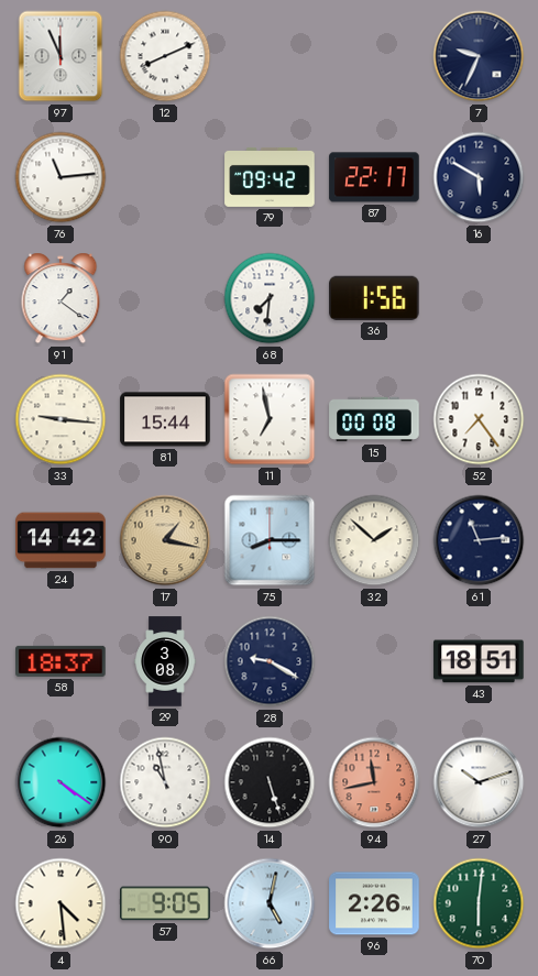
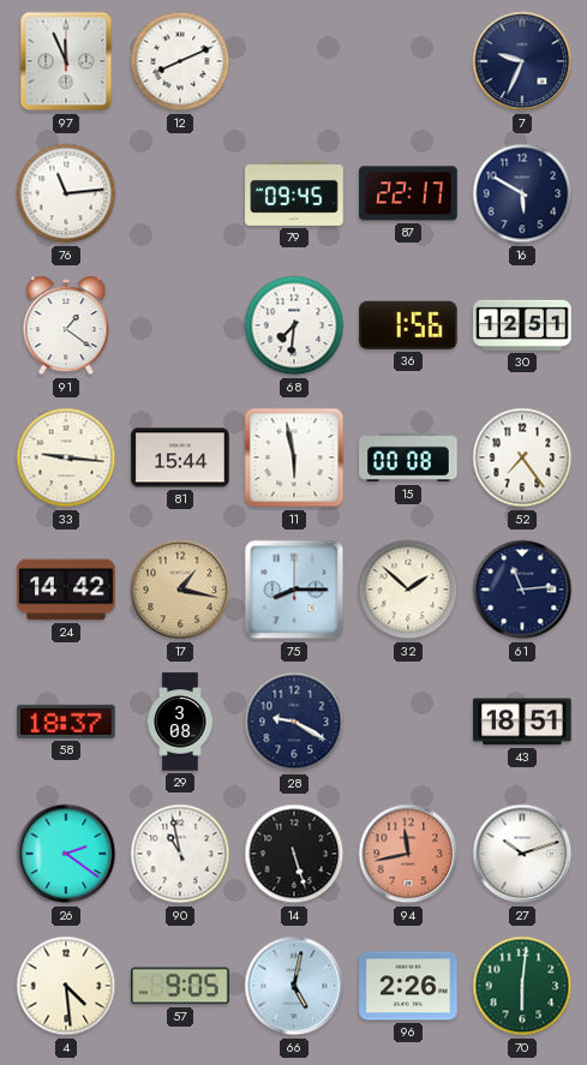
79: 09:42 -> 09:45 (294, 193)
30: none -> 12:51 (522, 325)
11: 6:58 -> 5:58 (294, 457)
26: 4:21 -> 2:21 (66, 854)
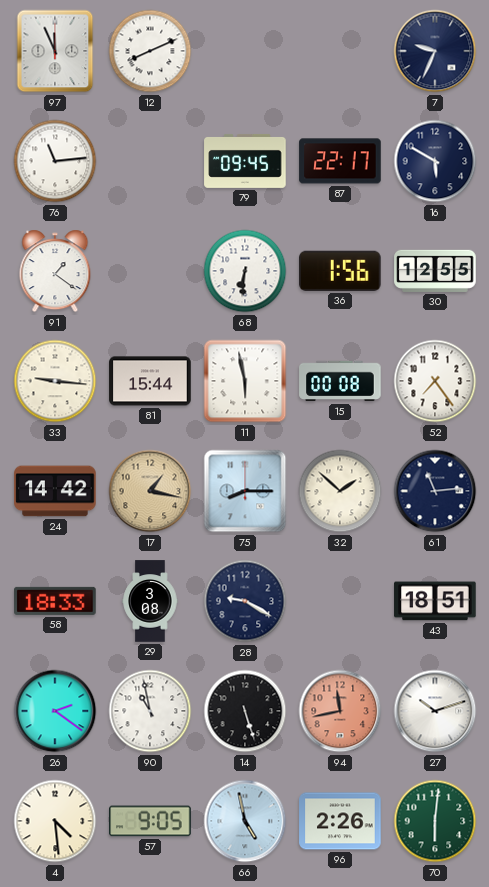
68: 7:31 -> 6:31 (245, 271)
30: 12:51 -> 12:55 (435, 271)
58: 18:37 -> 18:33 (55, 601)
66: 5:02 -> 4:58 (245, 821)
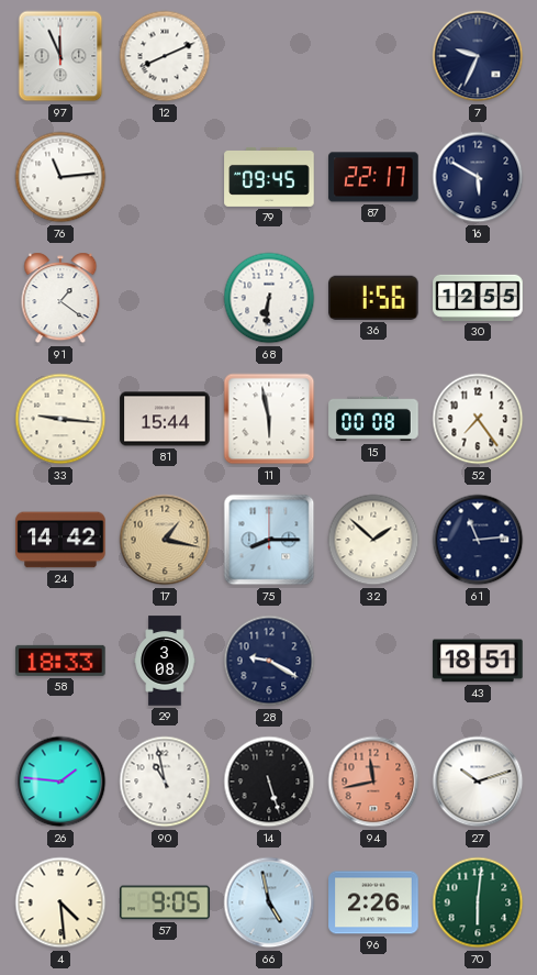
26: 2:21 -> 1:46 (60, 782)
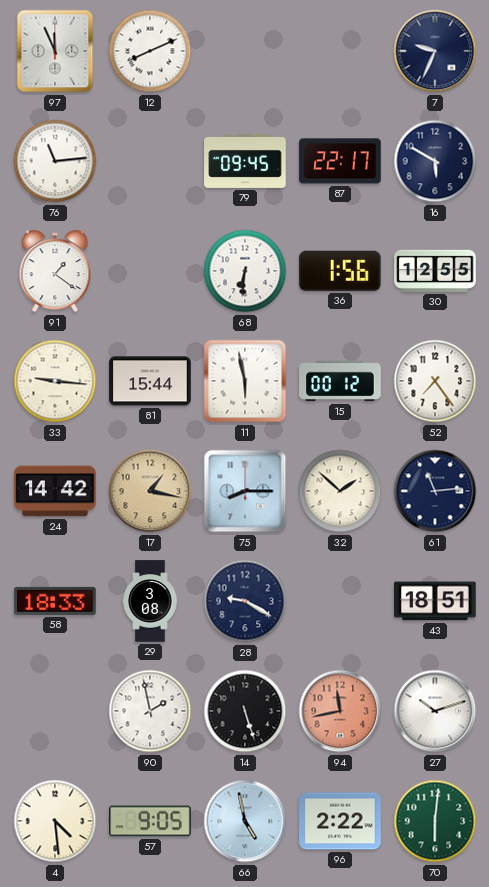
15: 00:08 -> 00:12 (340, 381)
26: 1:46 -> none (60, 782)
90: 10:58 -> 1:58 (150, 711)
96: 2:26 -> 2:22 (340, 821)
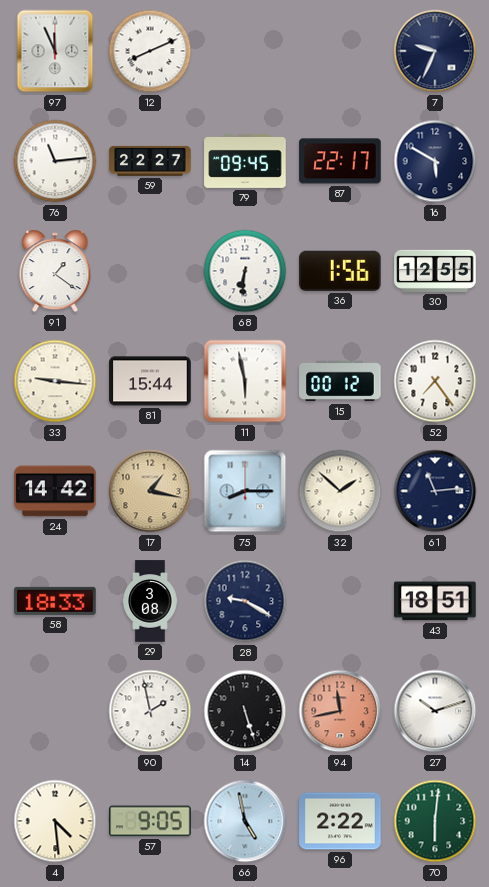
59: none -> 22:27 (150, 161)
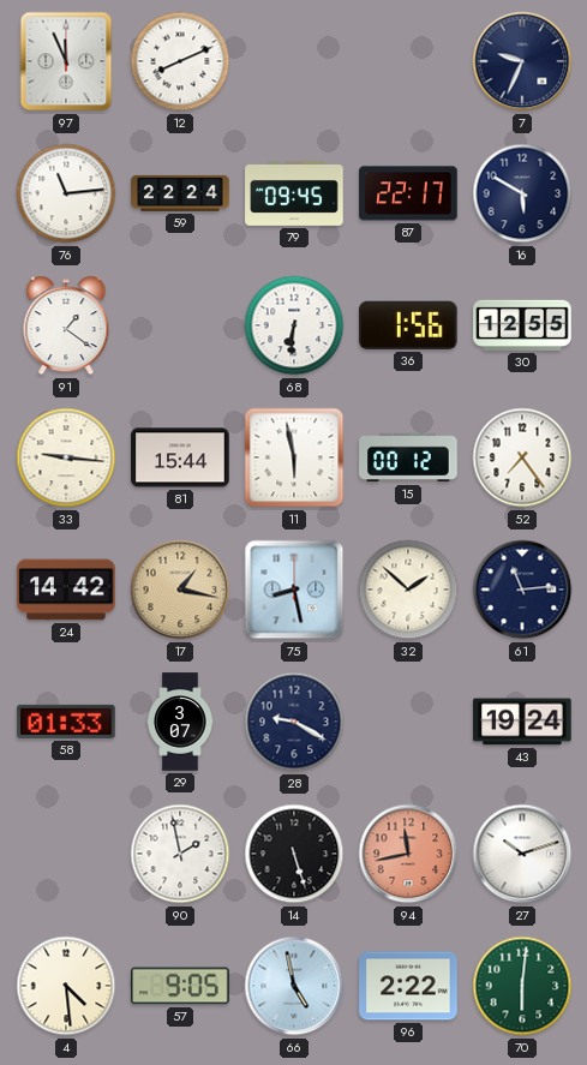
59: 22:27 -> 22:24 (180, 193)
75: 8:15 -> 8:28 (294, 590)
58: 18:33 -> 01:33 (66, 722)
29: 3:08 -> 3:07 (180, 722)
43: 18:51 -> 19:24 (522, 722)
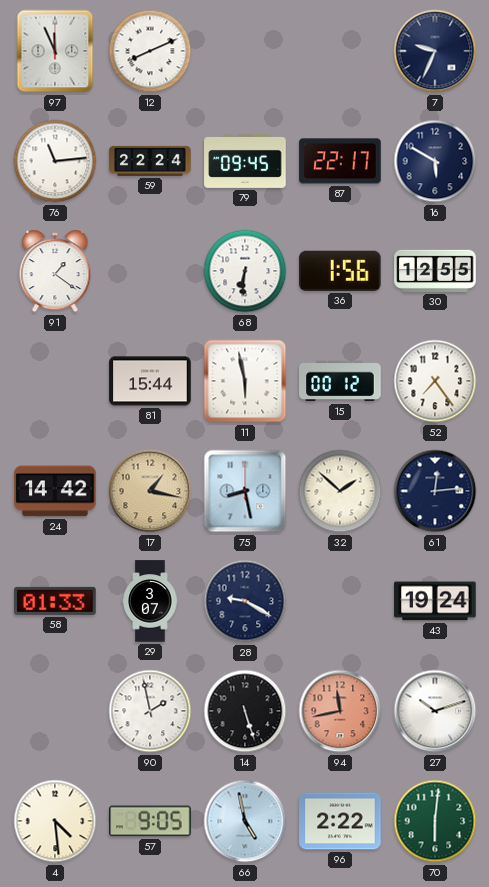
33: 9:16 -> none (66, 457)
61: 11:14 -> 12:14 (435, 491)
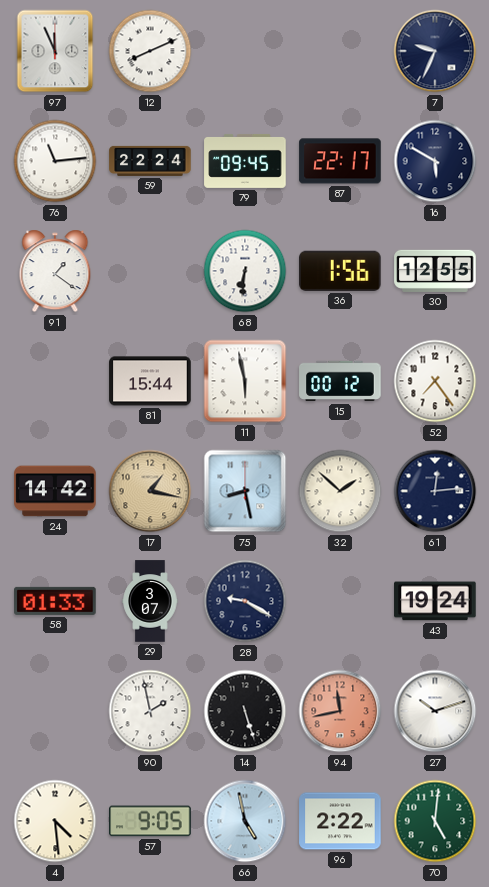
70: 6:01 -> 5:01 (435, 821)
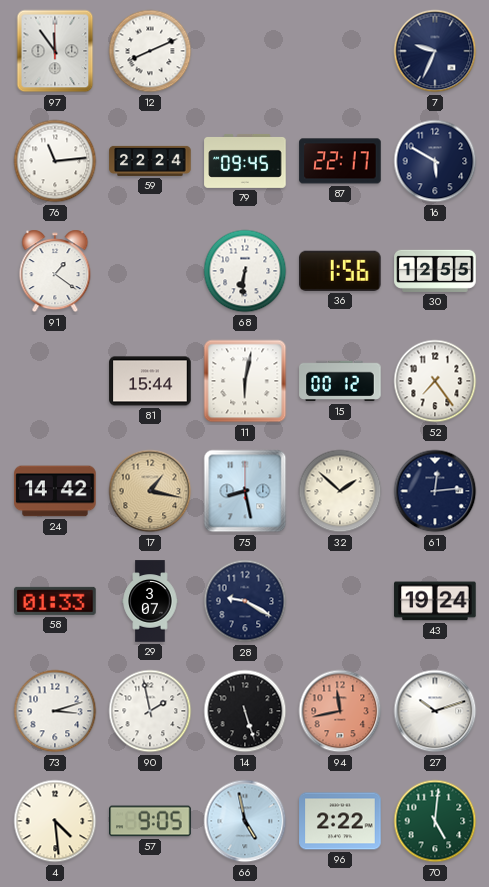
97: 11:56 -> 11:54 (55, 51)
11: 5:58 -> 6:02 (245, 381)
73: none -> 3:12 (55, 711)
